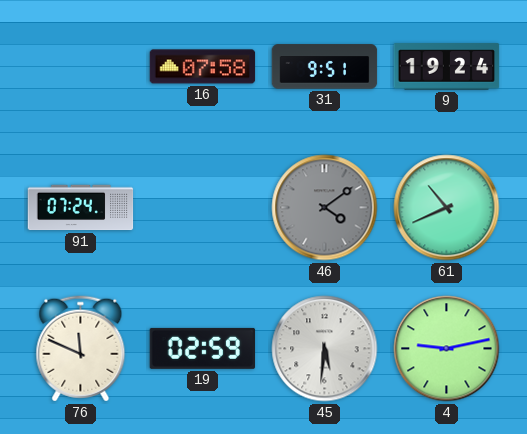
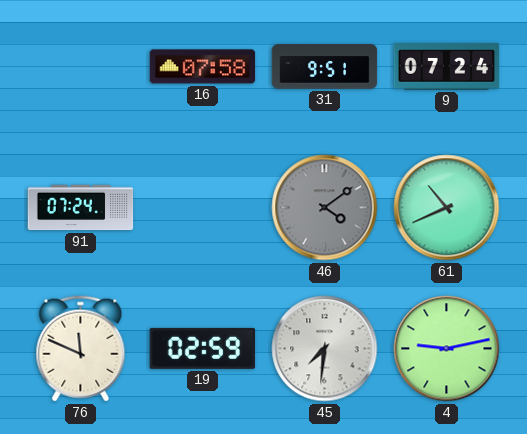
9: 19:24 -> 07:24 (447, 67)
45: 5:31 -> 7:31 (325, 349)
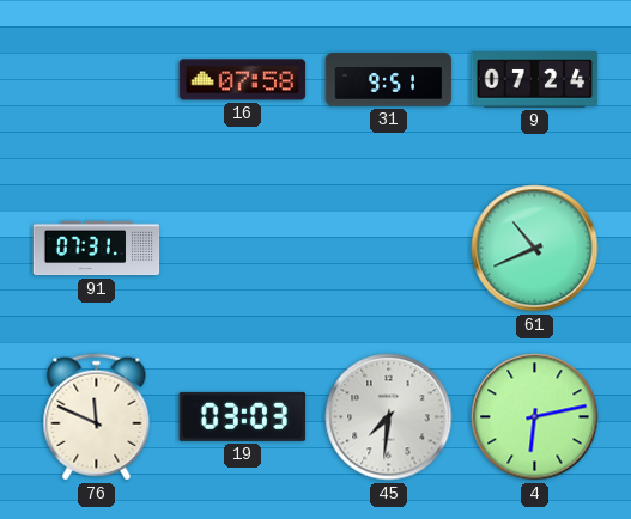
91: 07:24 -> 07:31 (97, 249)
46: 4:09 -> none (325, 208)
19: 02:59 -> 03:03 (243, 416)
4: 9:13 -> 6:13 (535, 417)
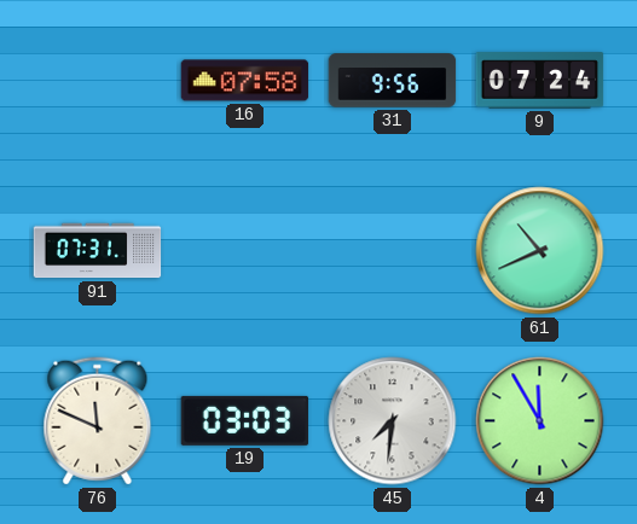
31: 9:51 -> 9:56 (393, 81)
4: 6:13 -> 11:55 (540, 421)
